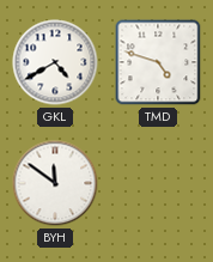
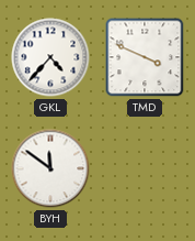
GKL: 4:40 -> 4:37 (50, 57)
TMD: 4:48 -> 3:49 (145, 57)
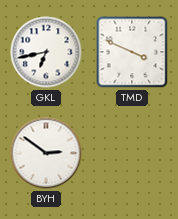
GKL: 4:37 -> 6:43 (46, 52)
BYH: 11:51 -> 2:51 (46, 153)
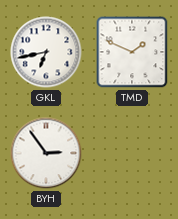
TMD: 3:49 -> 1:49 (132, 52)
BYH: 2:51 -> 2:54 (46, 153)
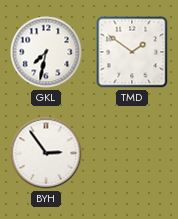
GKL: 6:43 -> 7:32 (46, 52)
TMD: 1:49 -> 1:51 (132, 52)
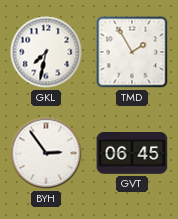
TMD: 1:51 -> 1:55 (132, 52)
GVT: none -> 06:45 (132, 154)
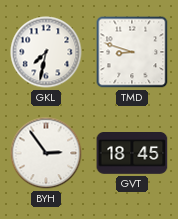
TMD: 1:55 -> 8:48 (132, 52)
GVT: 06:45 -> 18:45 (132, 154)
